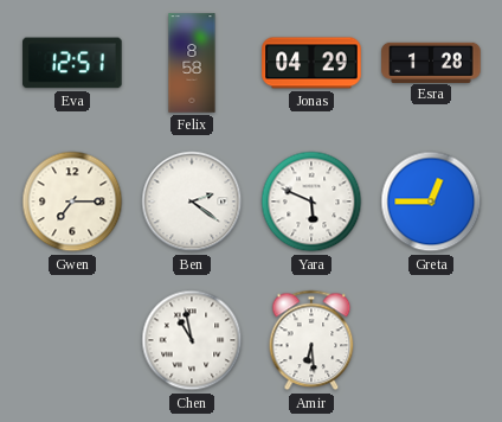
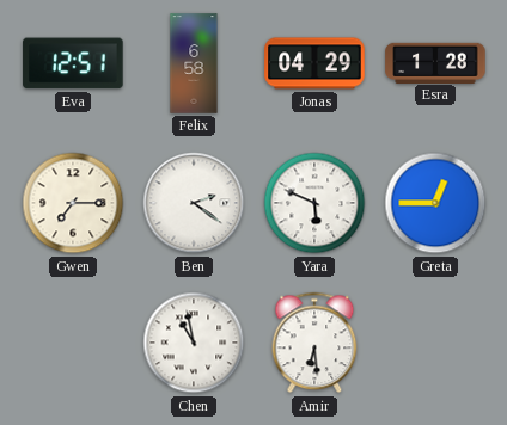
Felix: 8:58 -> 6:58 (194, 63)
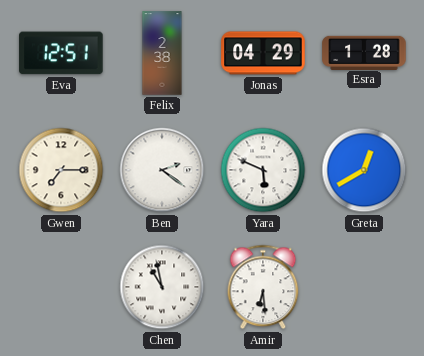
Felix: 6:58 -> 2:38 (162, 53)
Greta: 12:45 -> 12:40 (364, 170)
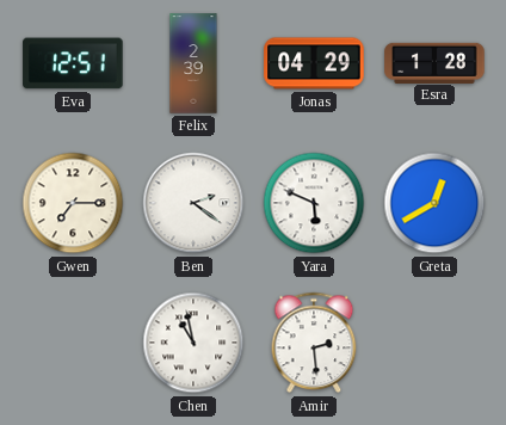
Felix: 2:38 -> 2:39 (193, 63)
Amir: 6:29 -> 2:29 (314, 343)
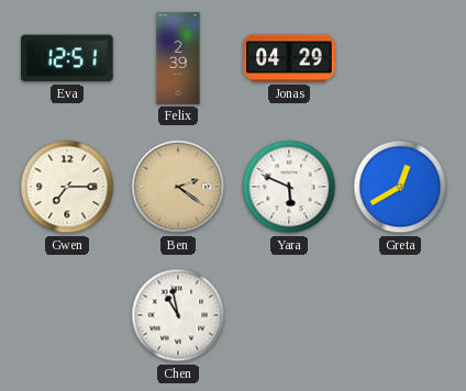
Esra: 1:28 -> none (434, 62)
Ben dial: white -> champagne (178, 187)
Amir: 2:29 -> none (314, 343)
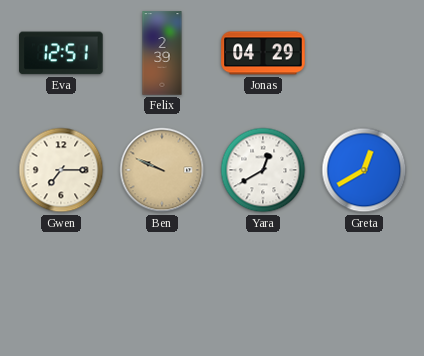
Ben: 2:21 -> 9:49 (162, 170)
Yara: 5:49 -> 12:40 (263, 170)
Chen: 10:58 -> none (178, 315)
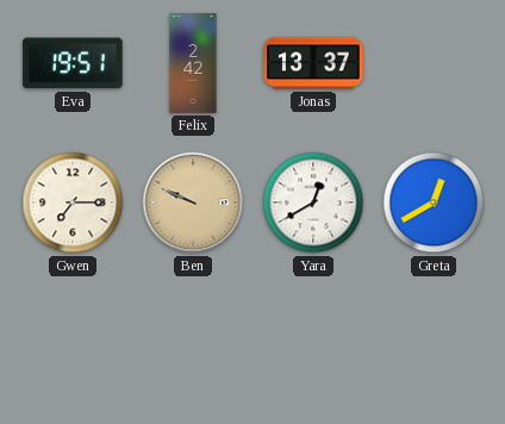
Eva: 12:51 -> 19:51 (73, 63)
Felix: 2:39 -> 2:42 (193, 63)
Jonas: 04:29 -> 13:37 (313, 63)
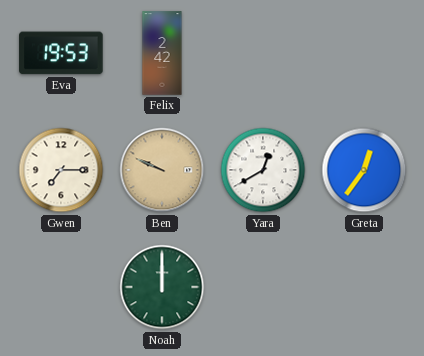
Eva: 19:51 -> 19:53 (61, 53)
Jonas: 13:37 -> none (313, 63)
Greta: 12:40 -> 12:36 (364, 170)
Noah: none -> 12:00 (162, 287)
